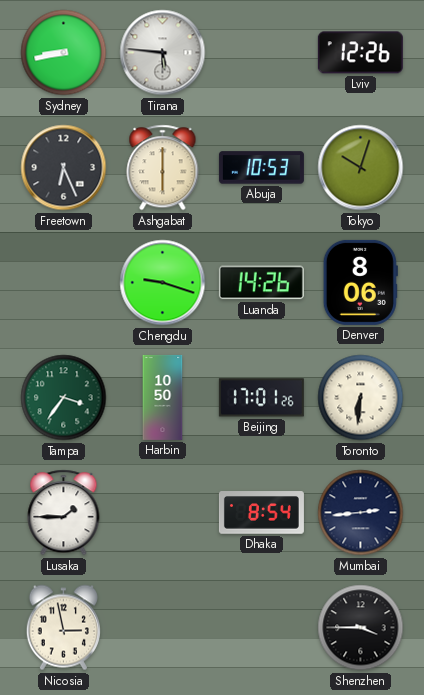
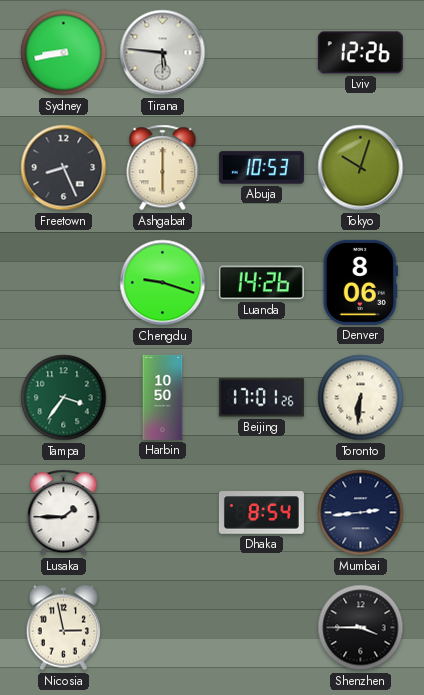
Freetown: 6:26 -> 8:26 (64, 168)
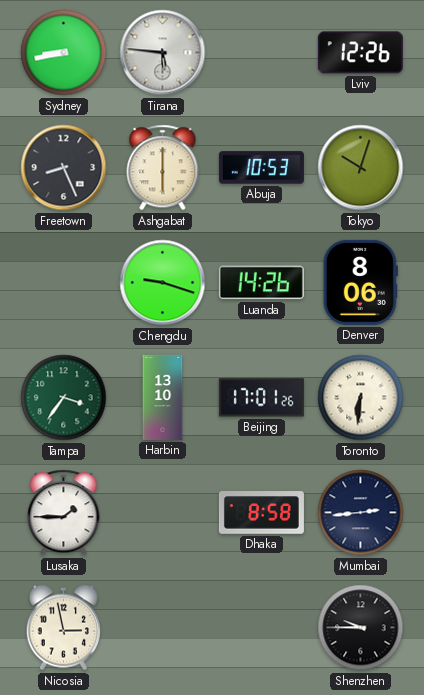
Harbin: 10:50 -> 13:10 (163, 397)
Dhaka: 8:54 -> 8:58 (261, 513)
Shenzhen: 3:45 -> 9:45 (361, 628)
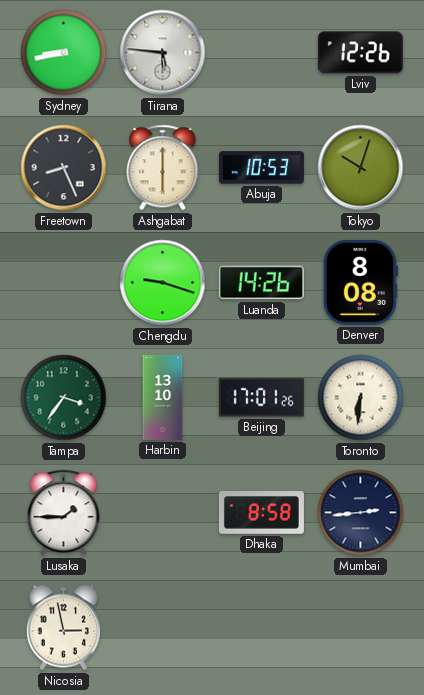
Denver: 8:06 -> 8:08 (360, 282)
Shenzhen: 9:45 -> none (361, 628)
